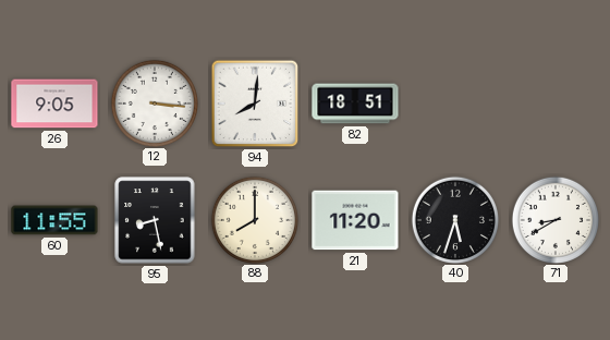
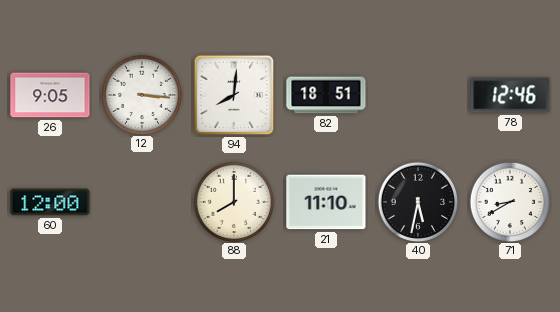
78: none -> 12:46 (510, 95)
60: 11:55 -> 12:00 (50, 202)
95: 8:28 -> none (155, 220)
21: 11:20 -> 11:10 (326, 202)
40: 5:33 -> 5:32 (417, 201)
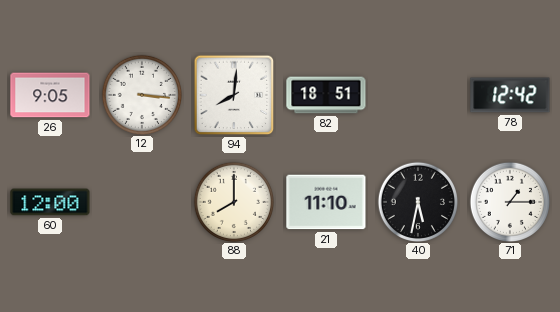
78: 12:46 -> 12:42 (510, 95)
71: 8:40 -> 1:15 (509, 201)
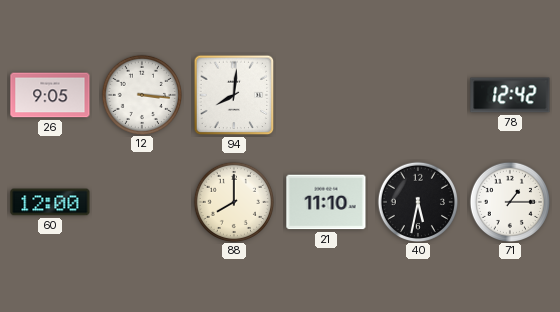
82: 18:51 -> none (326, 95)
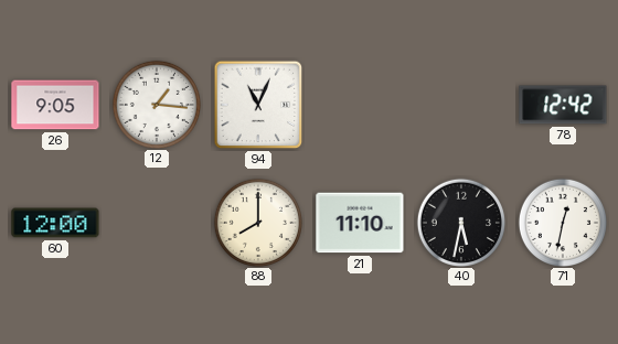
12: 3:16 -> 1:16 (156, 104)
94: 8:01 -> 11:04 (258, 105)
71: 1:15 -> 12:32 (562, 222)
